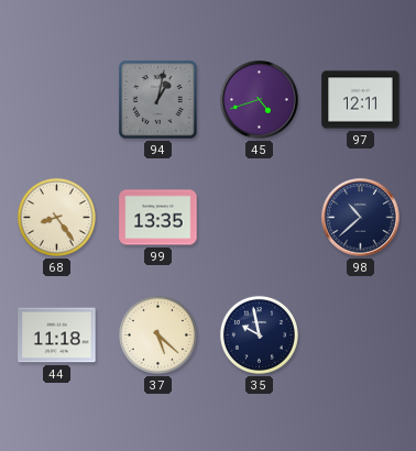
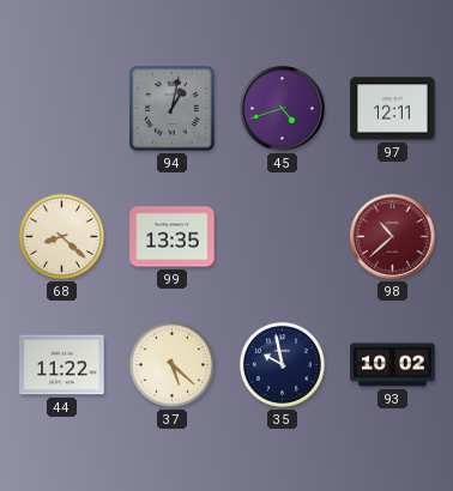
68: 8:24 -> 8:22 (61, 236)
98 dial: navy -> burgundy (393, 237)
44: 11:18 -> 11:22 (62, 365)
93: none -> 10:02 (393, 365)
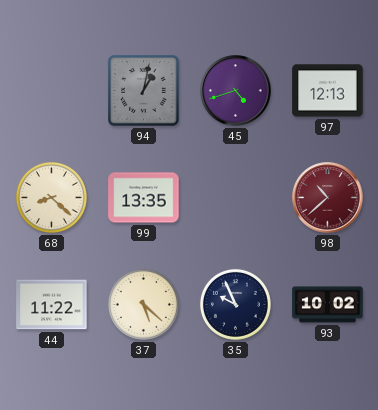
97: 12:11 -> 12:13 (328, 91)
35: 9:58 -> 9:56 (235, 304)
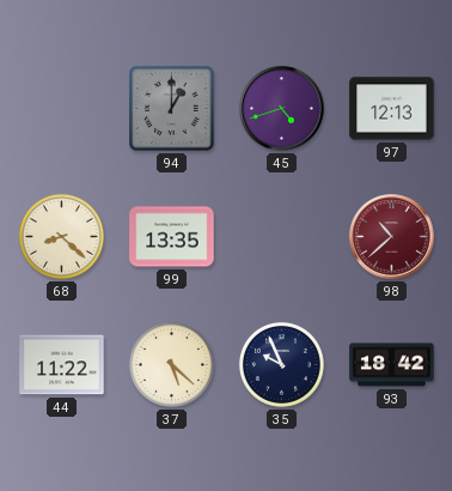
94: 1:02 -> 1:00 (172, 109)
93: 10:02 -> 18:42 (392, 365)
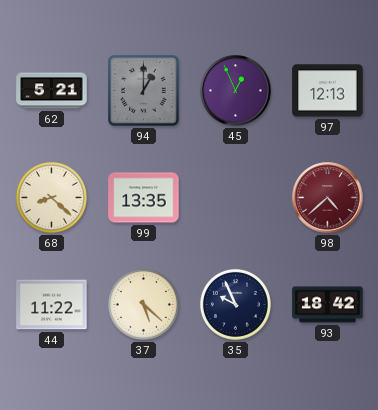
62: none -> 5:21 (52, 91)
45: 4:42 -> 12:56 (236, 91)
98: 10:38 -> 4:38 (328, 198)
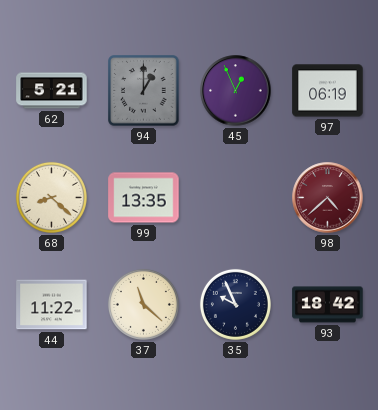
97: 12:13 -> 06:19 (328, 91)
37: 5:22 -> 11:22 (143, 304)
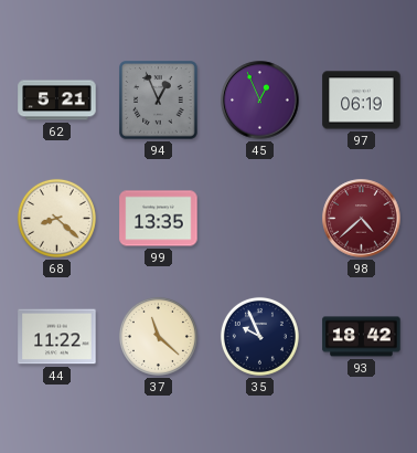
94: 1:00 -> 12:56 (159, 101)
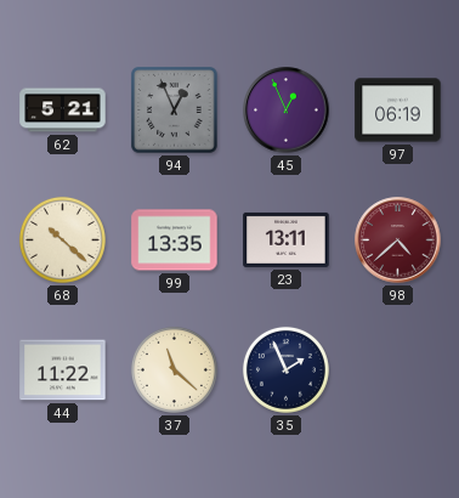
68: 8:22 -> 10:22 (62, 239)
23: none -> 13:11 (287, 239)
35: 9:56 -> 1:56 (285, 369)
93: 18:42 -> none (362, 337)
